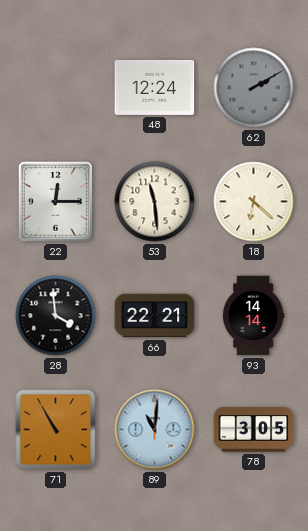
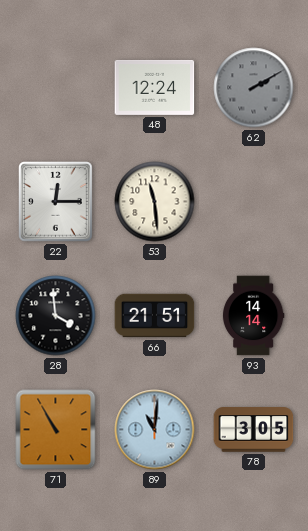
18: 6:22 -> none (254, 202)
66: 22:21 -> 21:51 (155, 316)
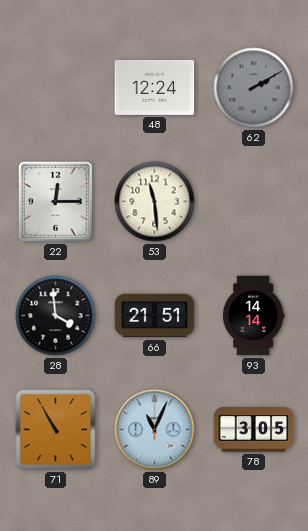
89: 11:01 -> 11:04 (155, 430)
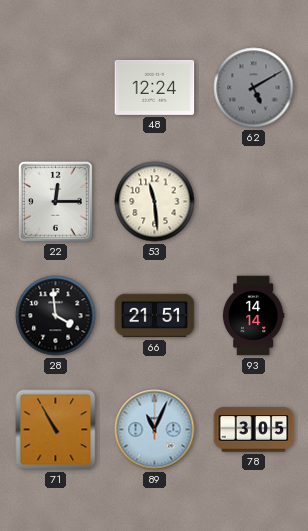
62: 2:10 -> 5:10 (254, 88)
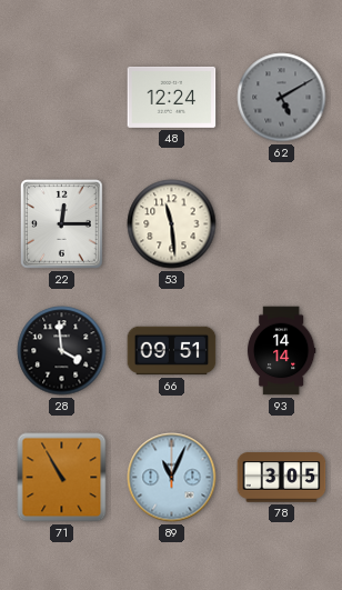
66: 21:51 -> 09:51 (172, 351)
